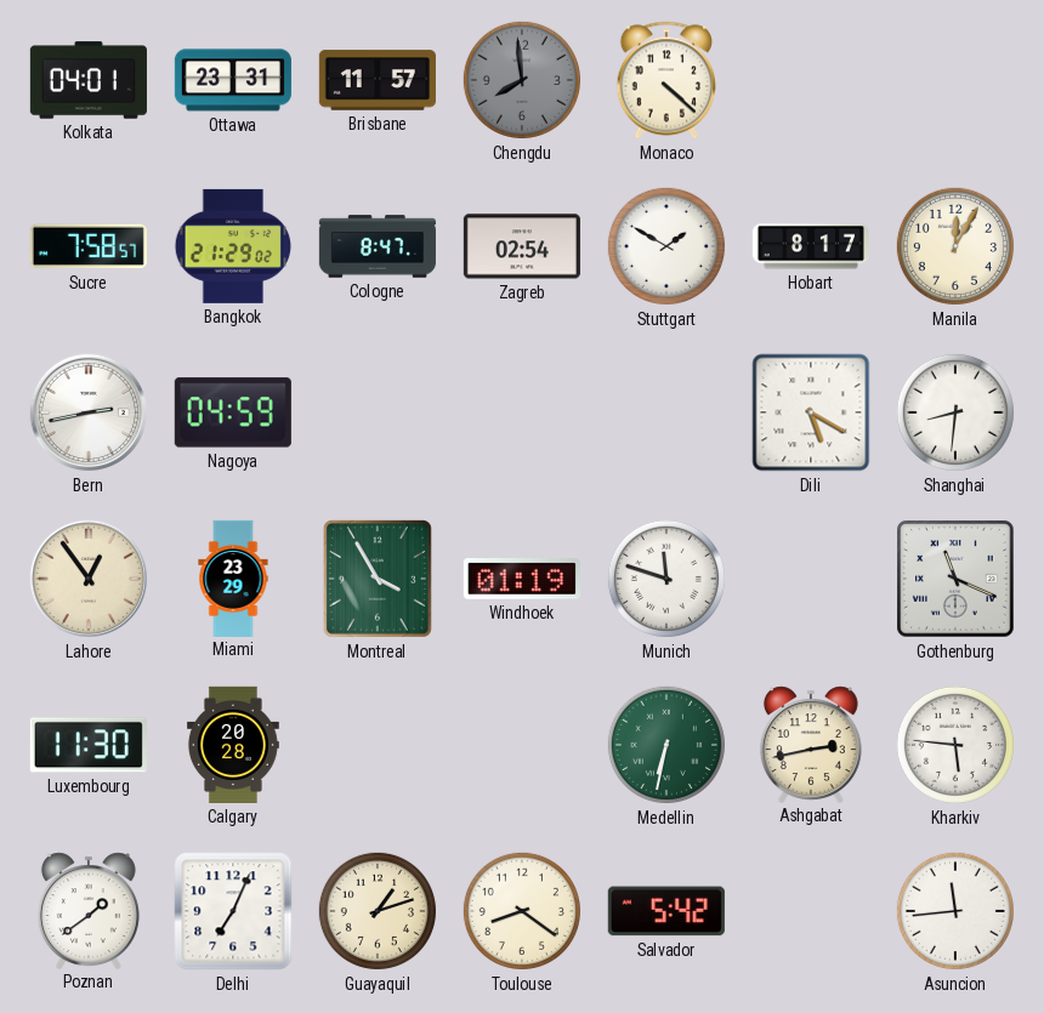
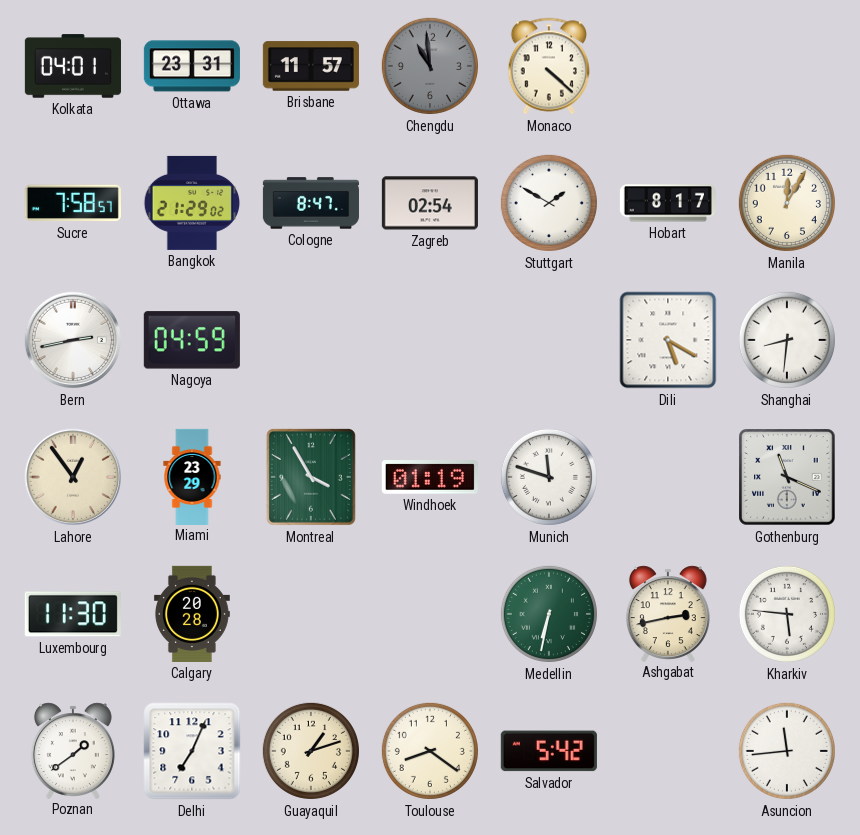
Chengdu: 7:59 -> 10:59 (430, 66)
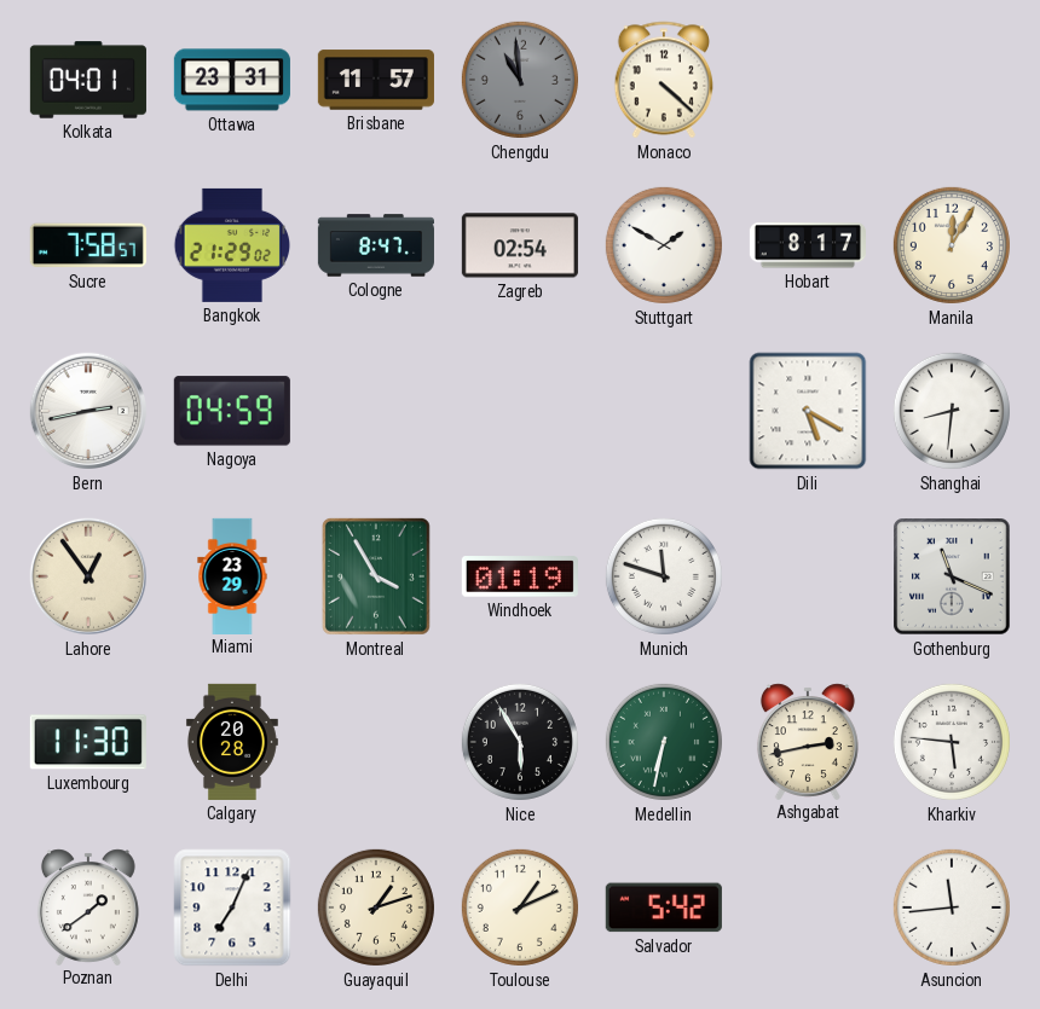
Nice: none -> 5:55 (520, 742)
Toulouse: 8:21 -> 1:11 (520, 907)
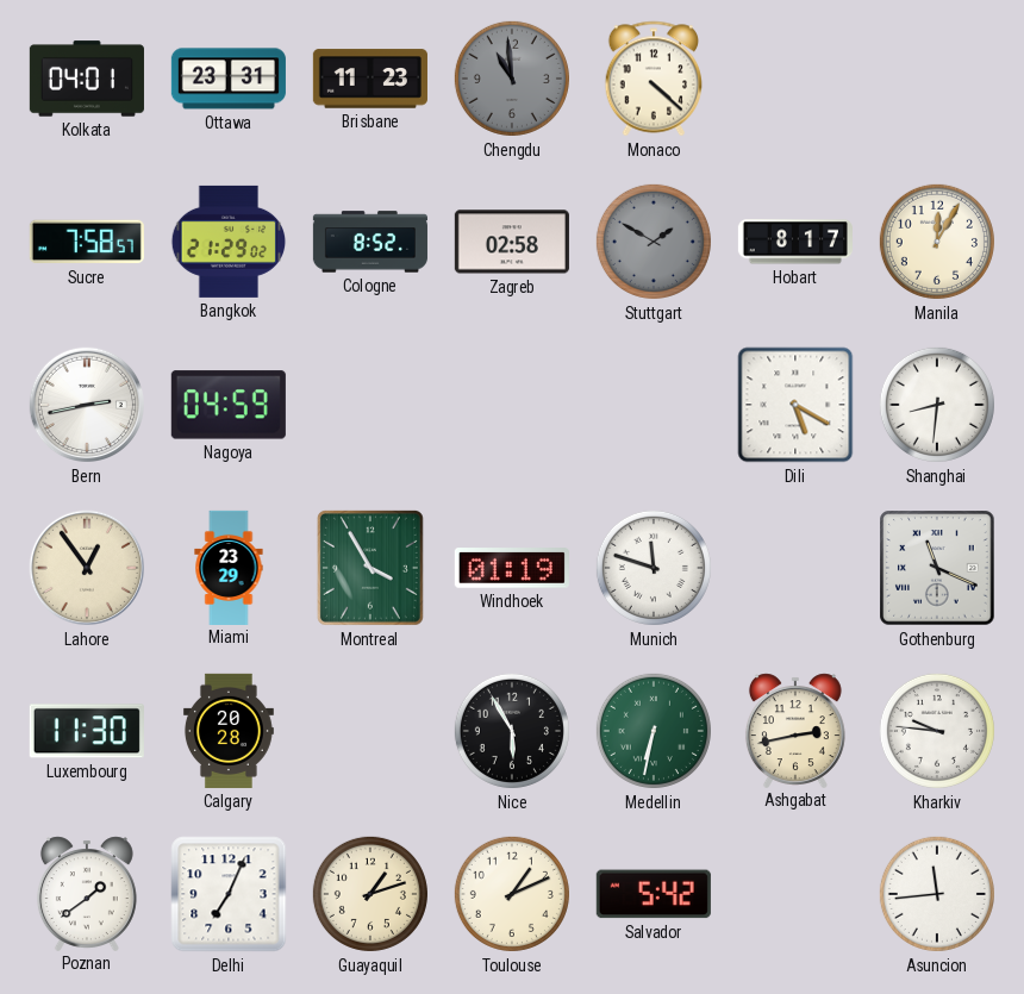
Brisbane: 11:57 -> 11:23 (370, 79)
Cologne: 8:47 -> 8:52 (370, 242)
Zagreb: 02:54 -> 02:58 (512, 242)
Stuttgart dial: white -> grey (654, 242)
Kharkiv: 5:46 -> 9:46 (937, 731)
